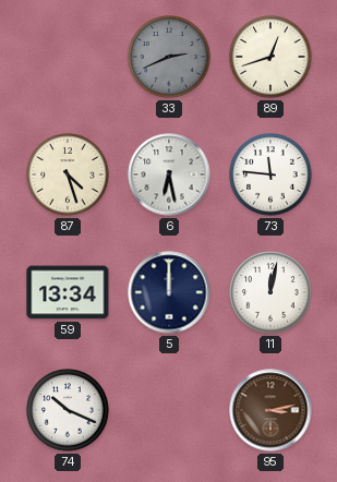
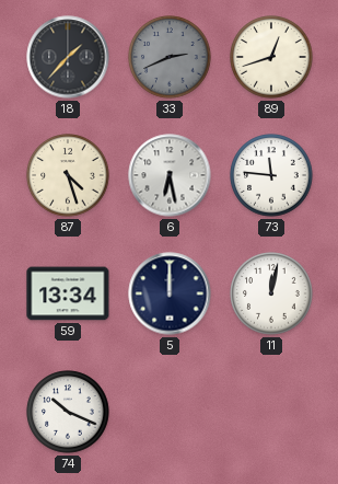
18: none -> 1:37 (68, 57)
95: 3:13 -> none (270, 410)
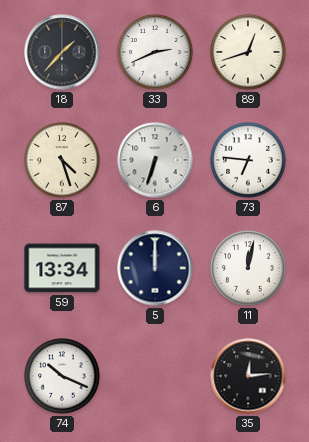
33 dial: grey -> white (155, 52)
6: 6:28 -> 6:33 (155, 160)
73: 11:46 -> 6:46 (248, 160)
35: none -> 12:14 (248, 376)
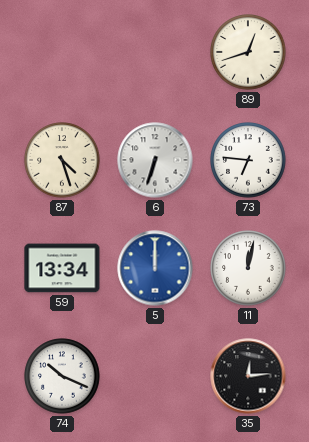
18: 1:37 -> none (62, 52)
33: 2:41 -> none (155, 52)
5 dial: navy -> blue (155, 268)
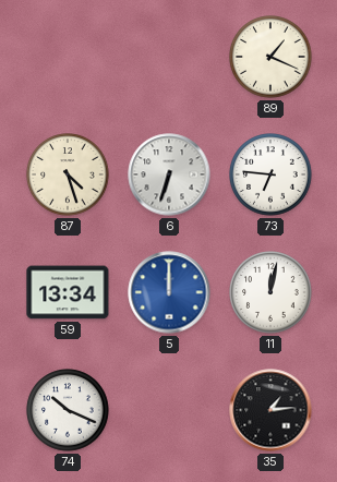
89: 12:42 -> 1:19 (270, 57)
35: 12:14 -> 1:14 (270, 410)
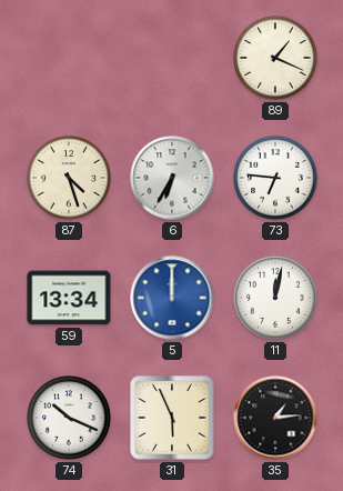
6: 6:33 -> 6:35 (172, 178)
31: none -> 5:56 (172, 418)
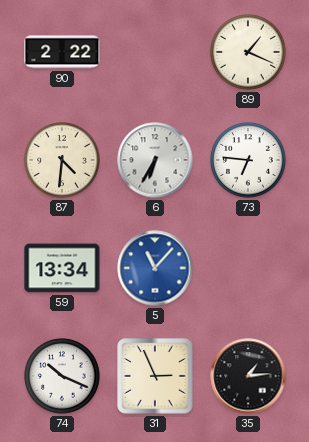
90: none -> 2:22 (62, 52)
87: 4:27 -> 4:31 (62, 160)
5: 12:00 -> 11:07 (155, 268)
11: 12:02 -> none (275, 298)
31: 5:56 -> 2:56 (155, 376)
